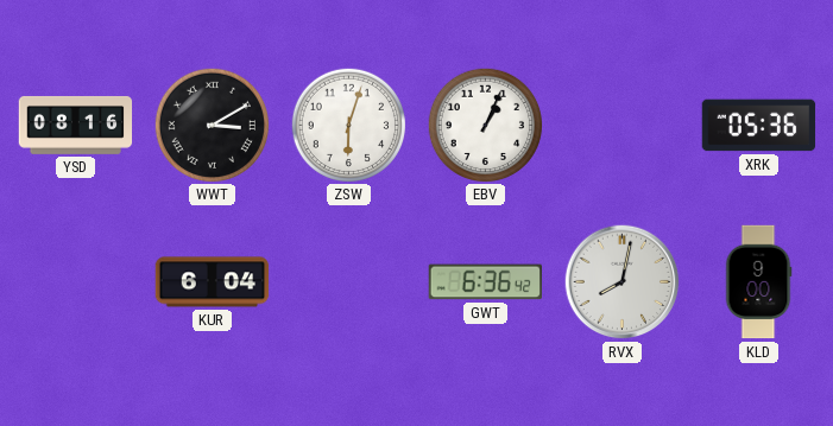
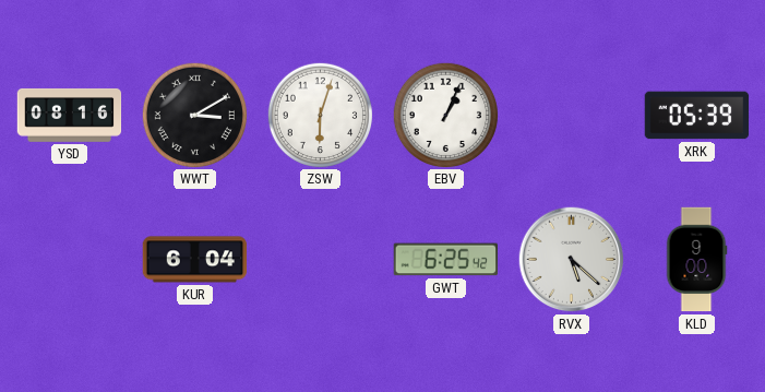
XRK: 05:36 -> 05:39 (697, 116)
GWT: 6:36 -> 6:25 (445, 260)
RVX: 8:02 -> 5:22 (572, 260)
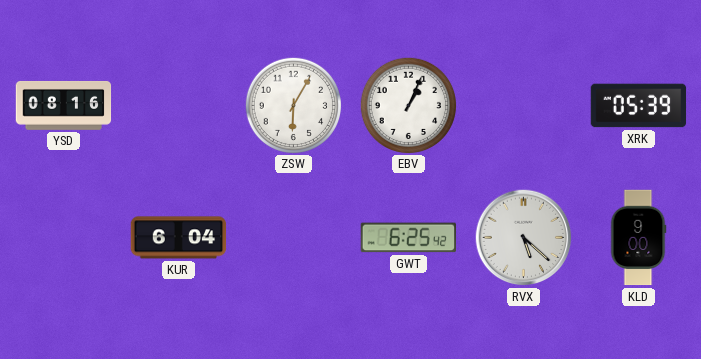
WWT: 3:10 -> none (194, 115)
ZSW: 6:03 -> 6:05 (293, 105)
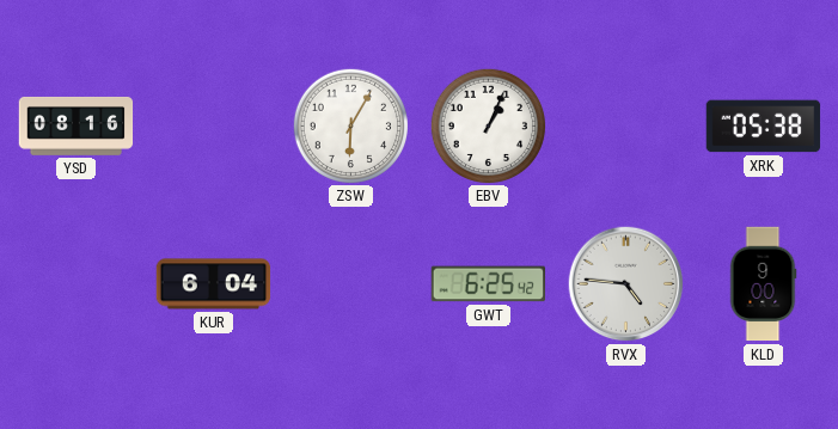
XRK: 05:39 -> 05:38 (764, 127)
RVX: 5:22 -> 4:46 (626, 284)
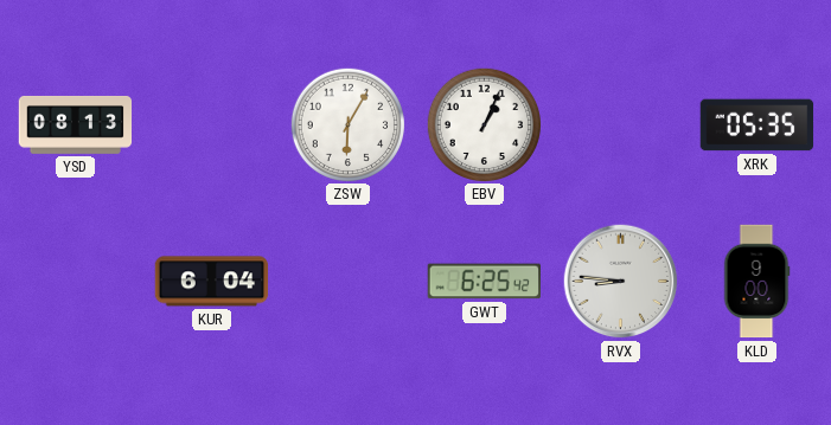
YSD: 08:16 -> 08:13 (76, 124)
XRK: 05:38 -> 05:35 (758, 125)
RVX: 4:46 -> 8:46 (621, 282)
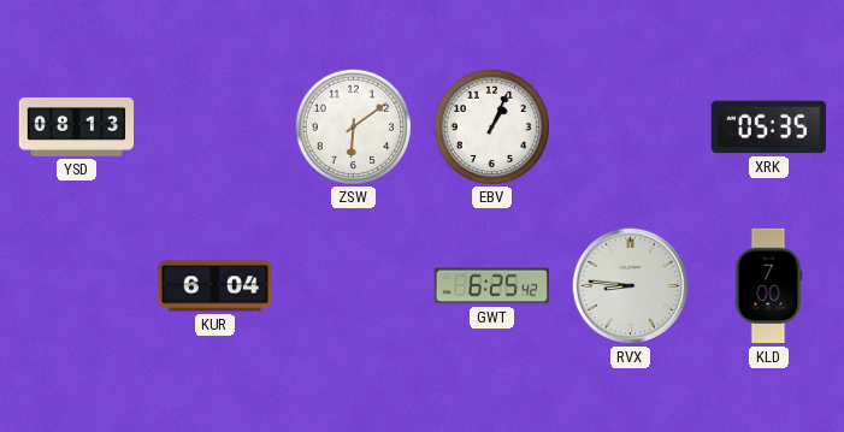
ZSW: 6:05 -> 6:09 (353, 126)
KLD: 9:00 -> 7:00 (768, 286)
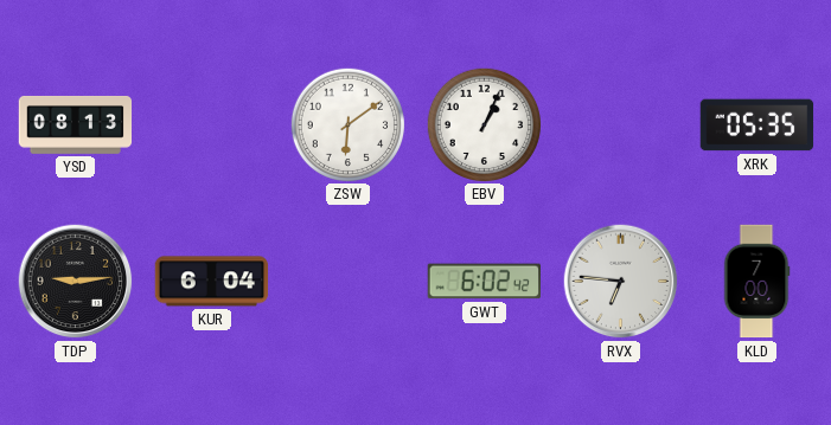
TDP: none -> 9:14 (76, 282)
GWT: 6:25 -> 6:02 (484, 282)
RVX: 8:46 -> 6:46 (621, 282)
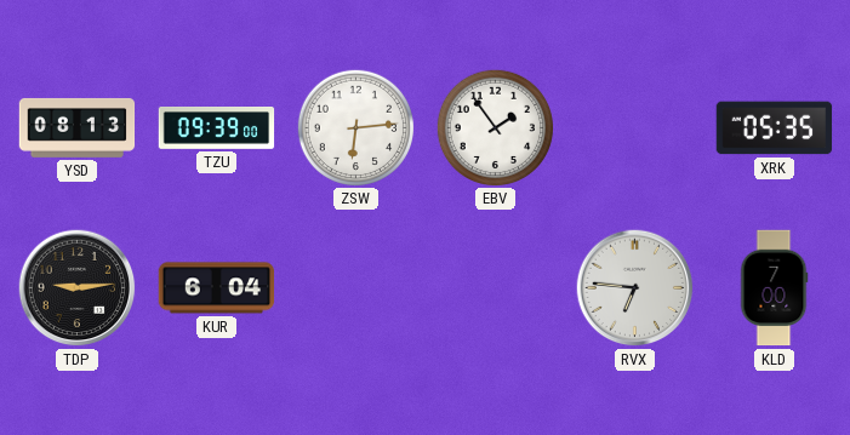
TZU: none -> 09:39 (217, 128)
ZSW: 6:09 -> 6:14 (355, 127)
EBV: 1:04 -> 1:54 (495, 127)
GWT: 6:02 -> none (484, 282)
